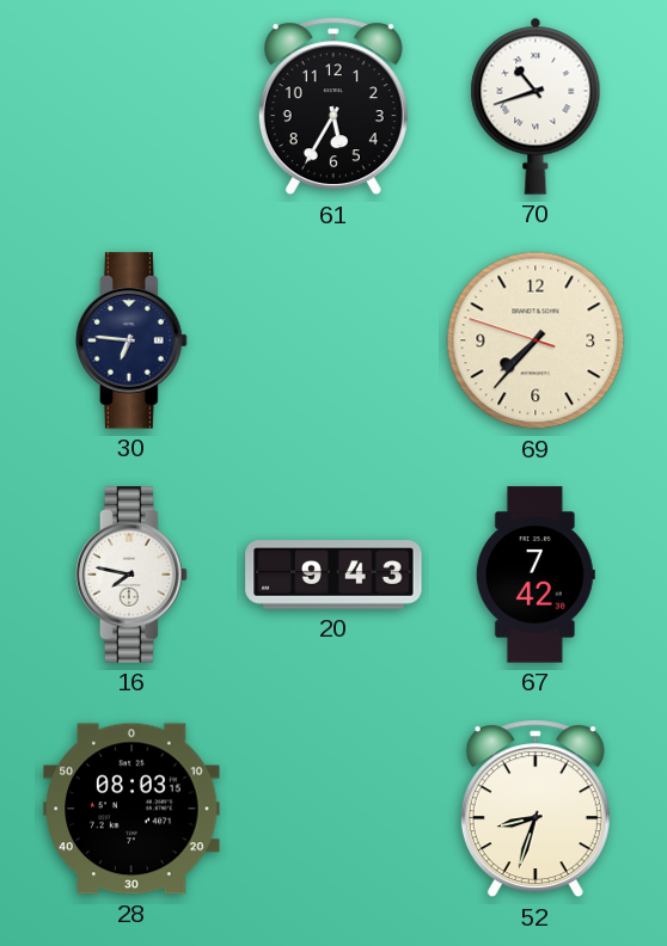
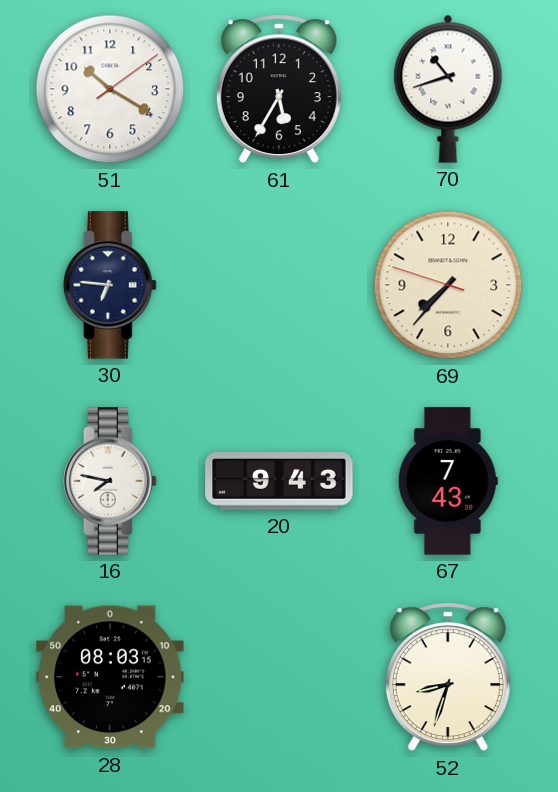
51: none -> 10:20 (110, 89)
67: 7:42 -> 7:43 (448, 481)
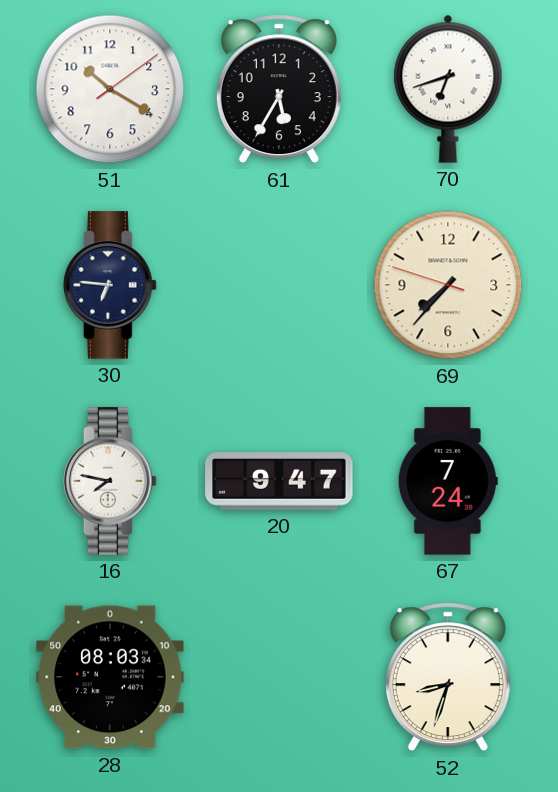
70: 10:42 -> 6:42 (448, 89)
20: 9:43 -> 9:47 (279, 481)
67: 7:43 -> 7:24 (448, 481)
28: 08:03:15 -> 08:03:34 (110, 677)
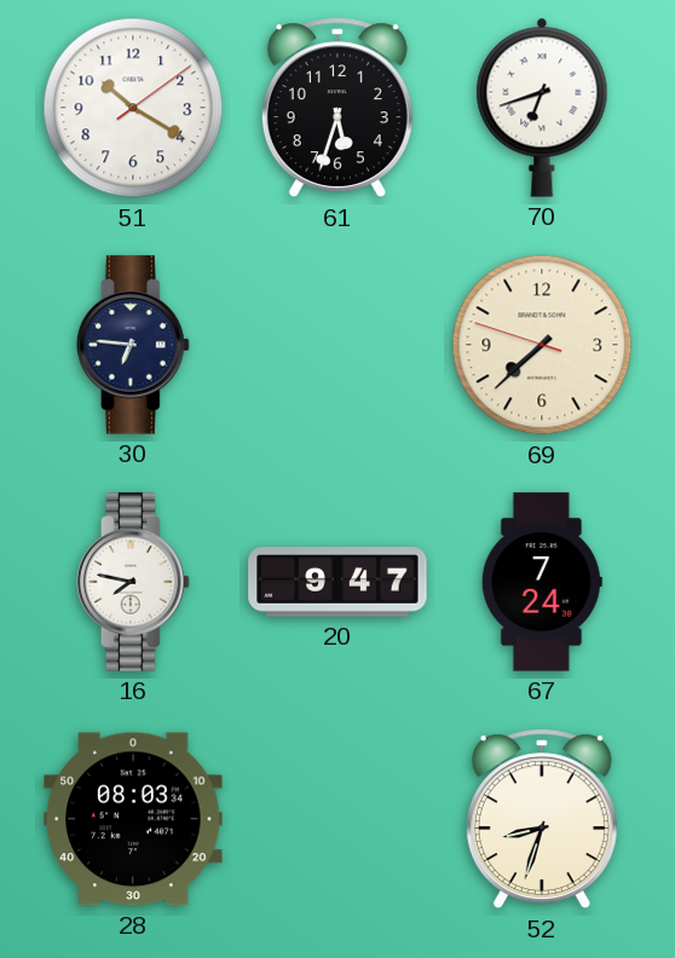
61: 5:35 -> 5:33 (337, 108)
69: 7:36 -> 7:37 (542, 345)
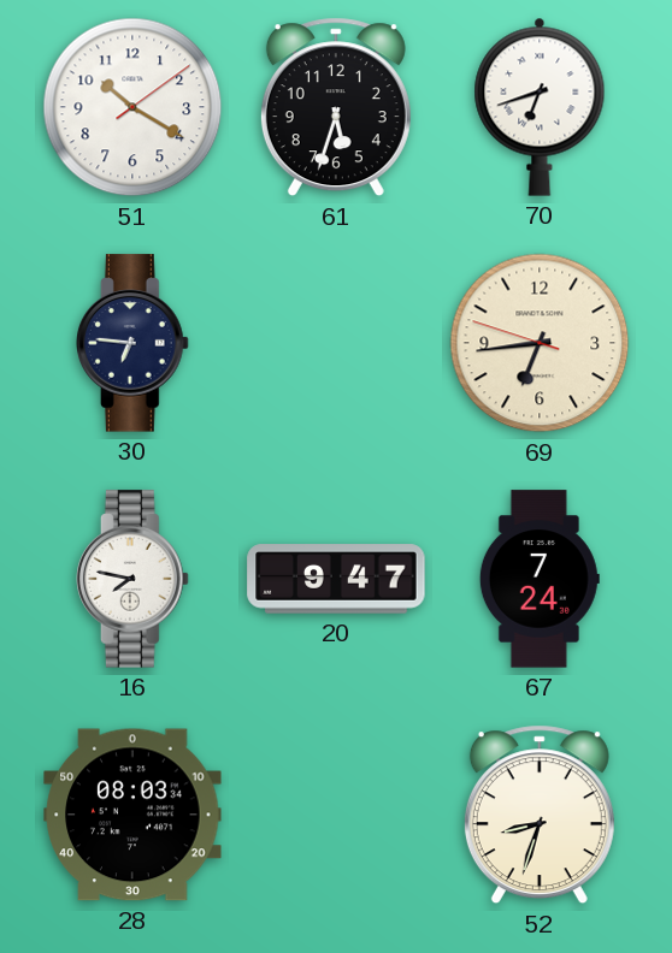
69: 7:37 -> 6:43 (540, 343)
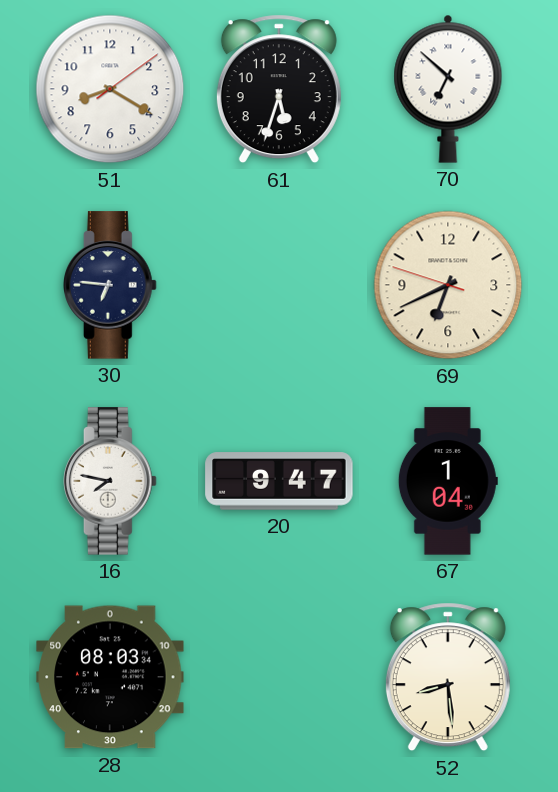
51: 10:20 -> 8:20 (110, 89)
70: 6:42 -> 6:52 (448, 89)
69: 6:43 -> 6:40 (448, 285)
67: 7:24 -> 1:04 (448, 481)
52: 8:33 -> 8:29 (448, 677)
